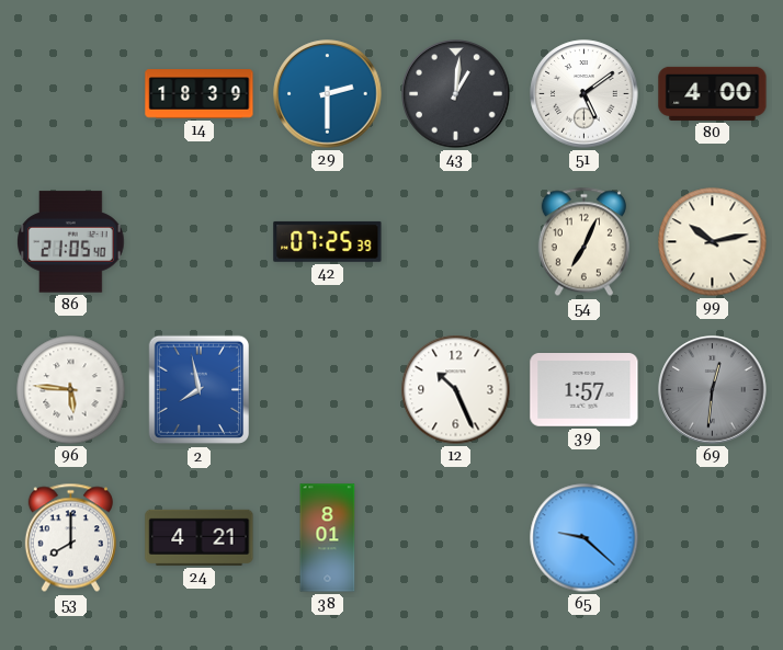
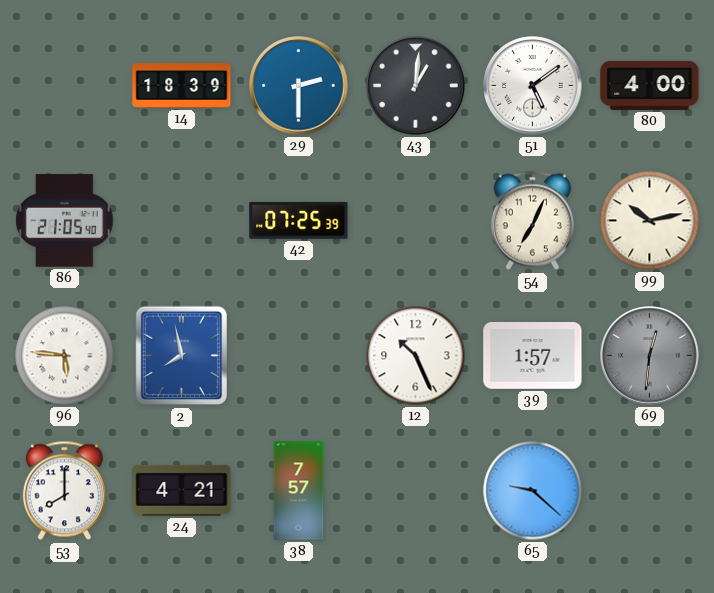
38: 8:01 -> 7:57 (299, 491)
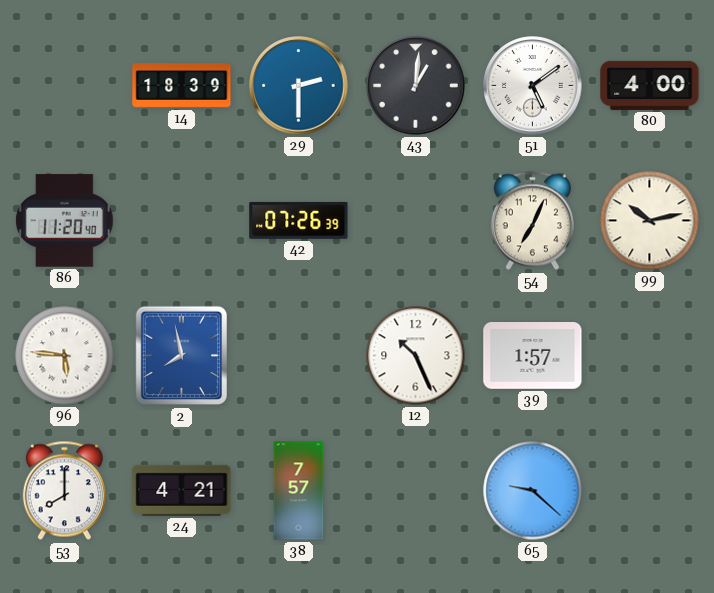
86: 21:05 -> 11:20 (65, 221)
42: 07:25 -> 07:26 (299, 220)
69: 12:31 -> none (650, 356)
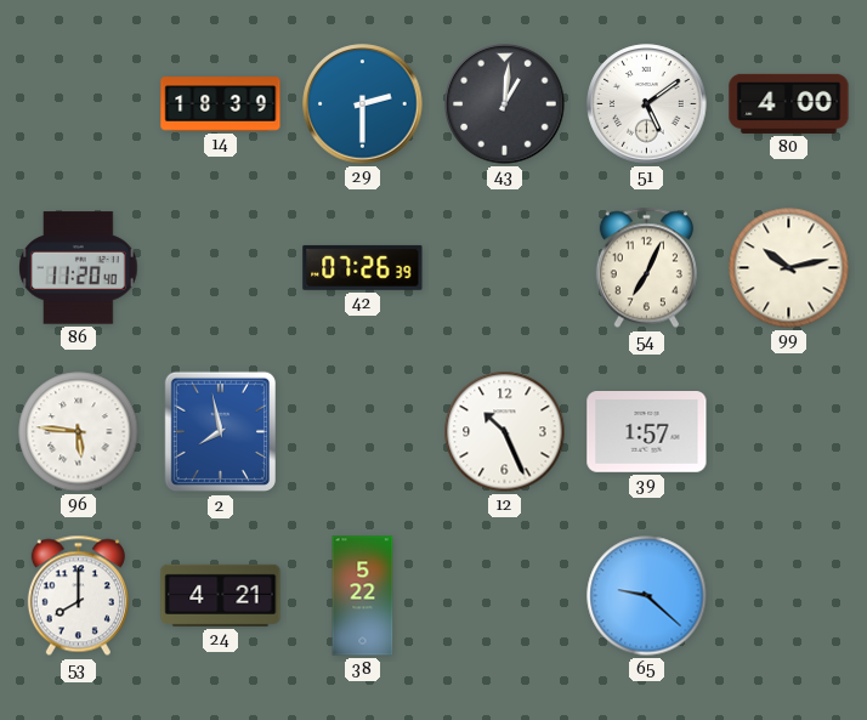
38: 7:57 -> 5:22 (363, 596)
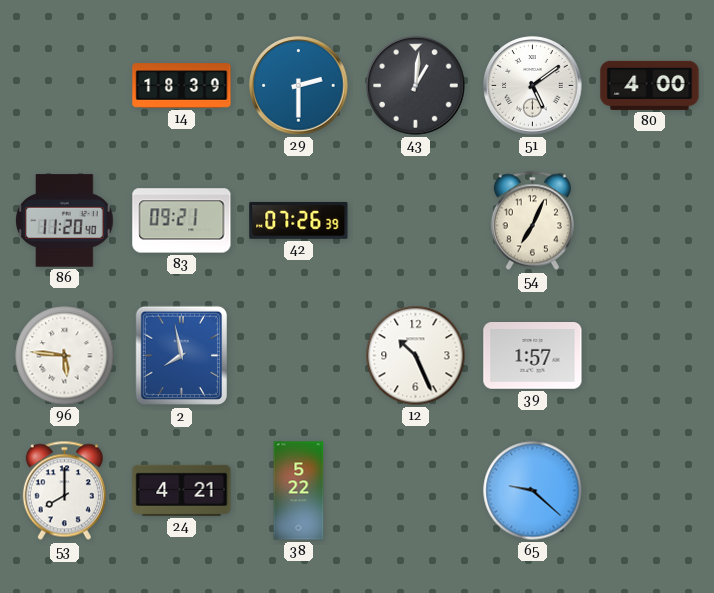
83: none -> 09:21 (182, 221)
99: 10:13 -> none (789, 268)
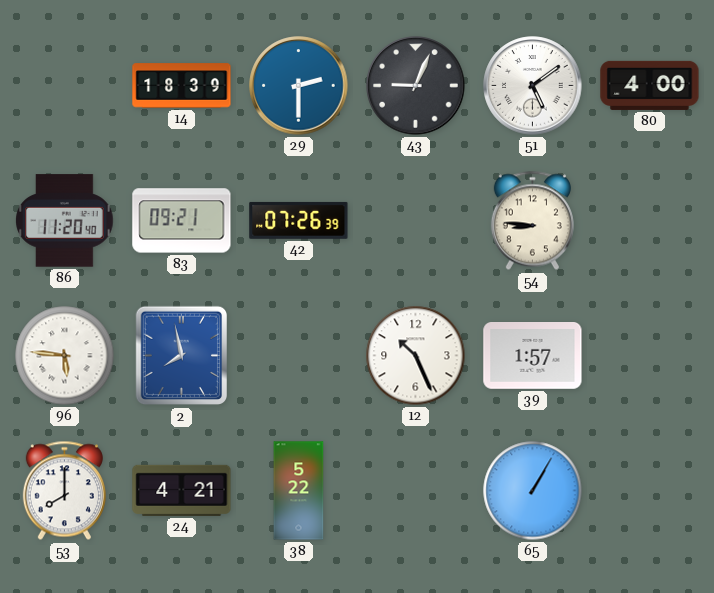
43: 1:01 -> 9:04 (416, 86)
54: 7:04 -> 8:46 (532, 221)
65: 9:22 -> 1:05 (533, 491)
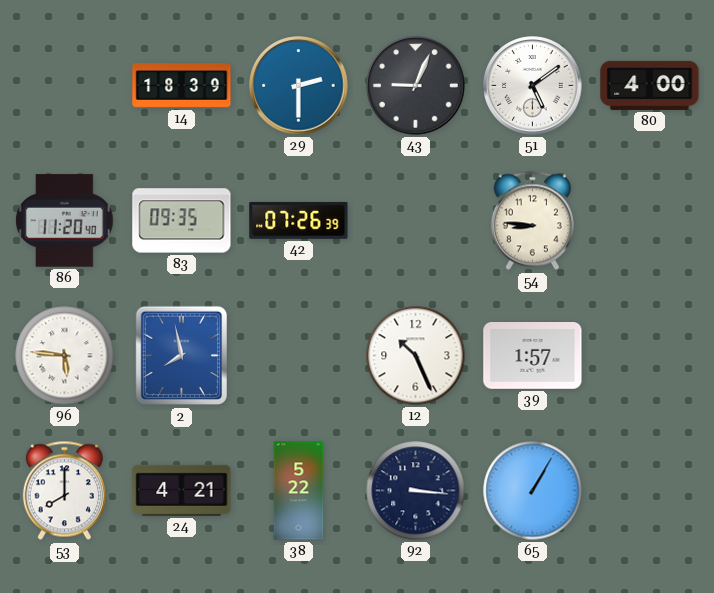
83: 09:21 -> 09:35 (182, 221)
92: none -> 3:16 (416, 491)
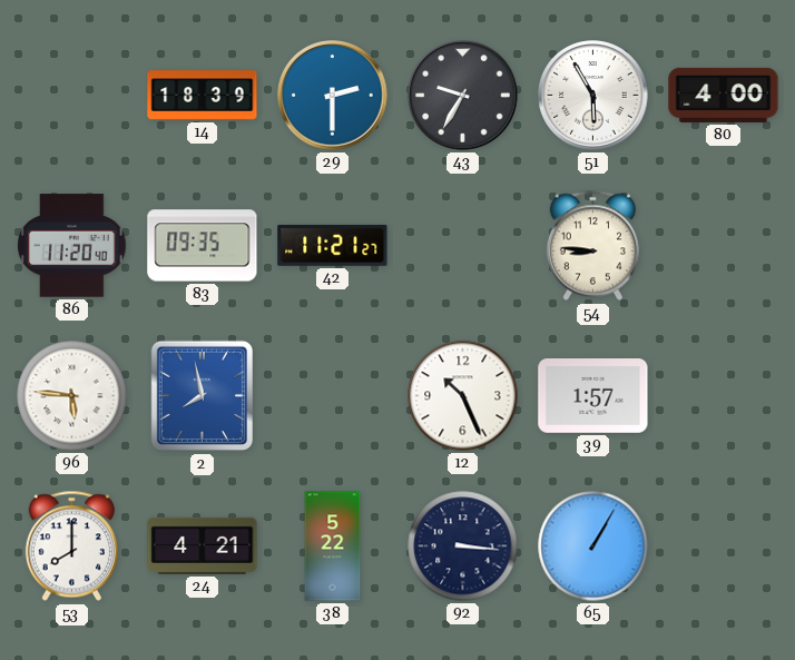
43: 9:04 -> 9:35 (463, 96)
51: 5:09 -> 5:55 (593, 96)
42: 07:26 -> 11:21 (333, 245)
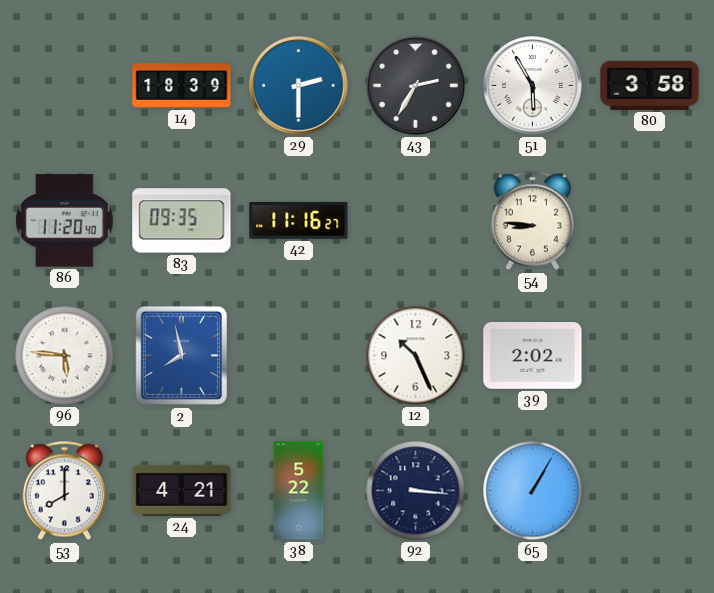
43: 9:35 -> 2:35 (416, 86)
80: 4:00 -> 3:58 (650, 85)
42: 11:21 -> 11:16 (299, 220)
39: 1:57 -> 2:02 (533, 356)
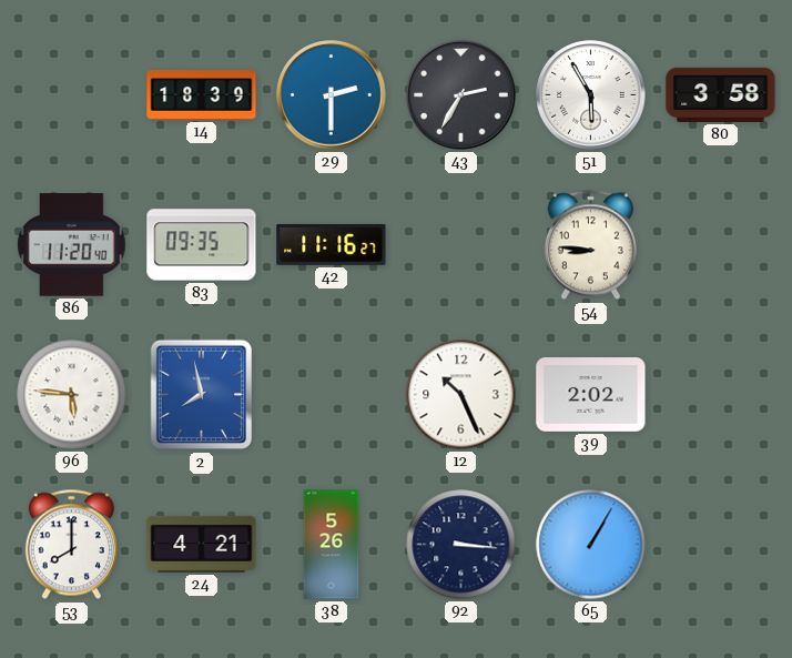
38: 5:22 -> 5:26 (332, 545)
